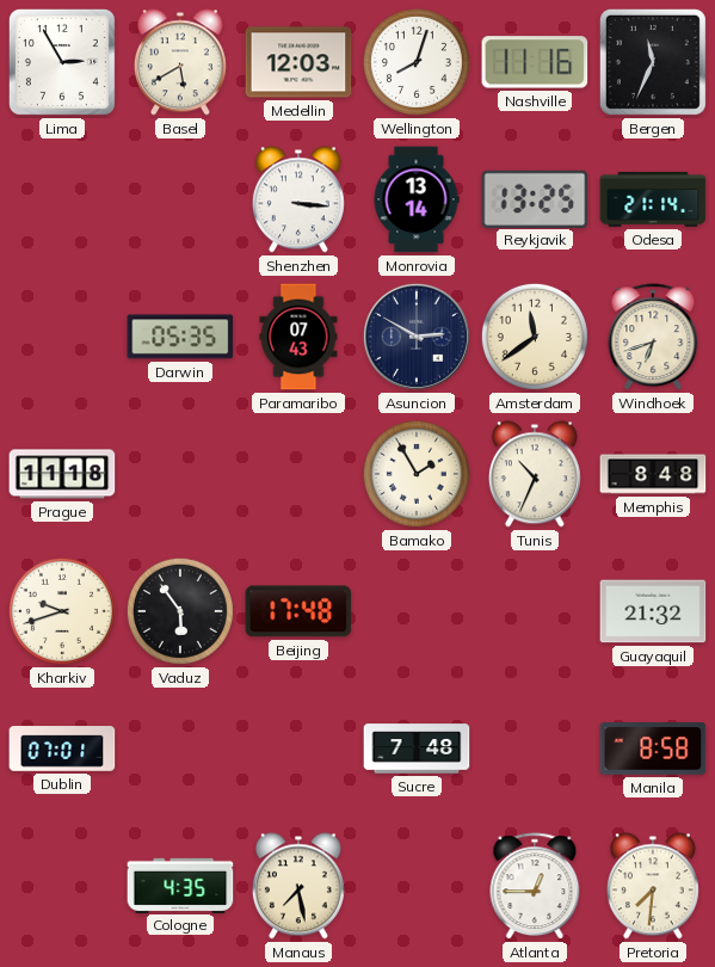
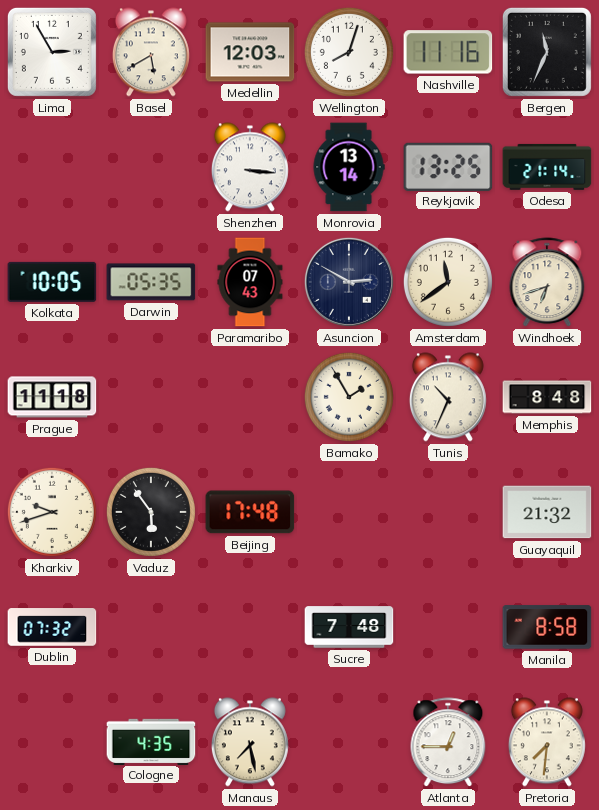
Kolkata: none -> 10:05 (52, 282)
Dublin: 07:01 -> 07:32 (52, 627)
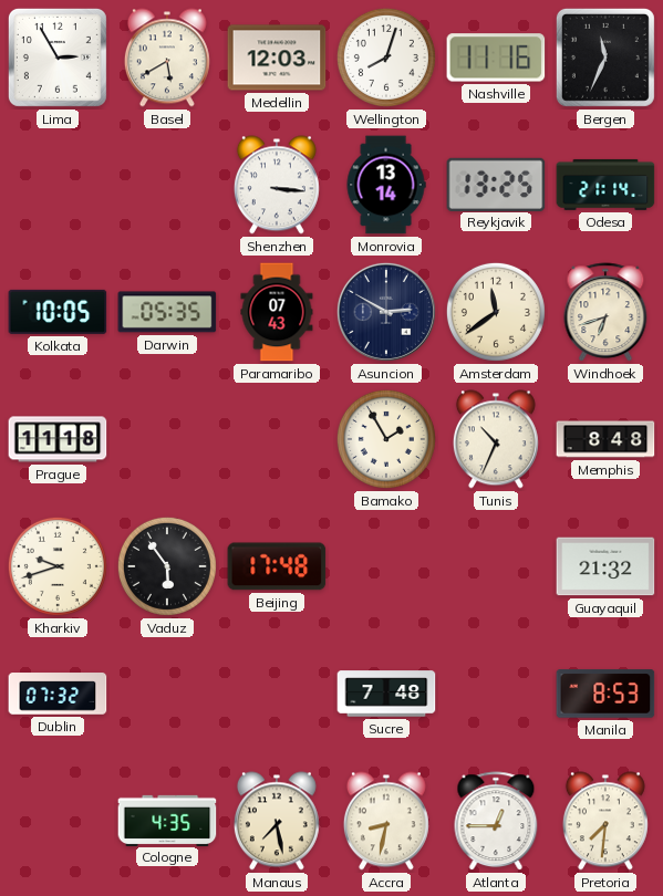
Manila: 8:58 -> 8:53 (605, 694)
Accra: none -> 8:32 (386, 821)
